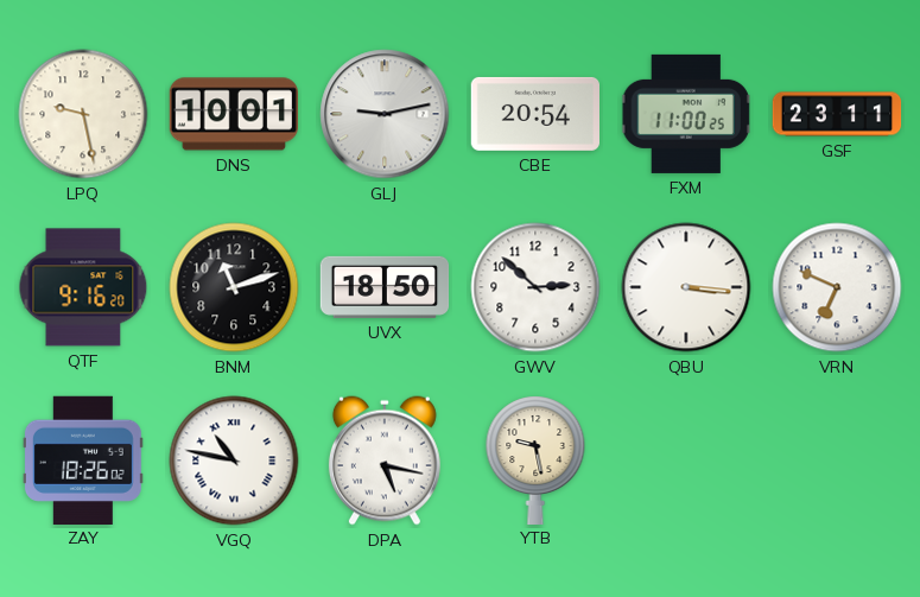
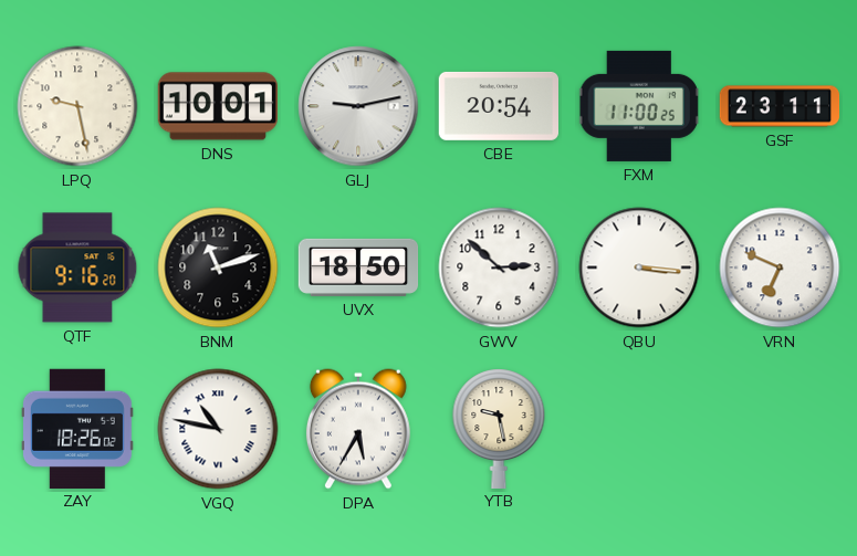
DPA: 5:17 -> 5:35 (358, 429)
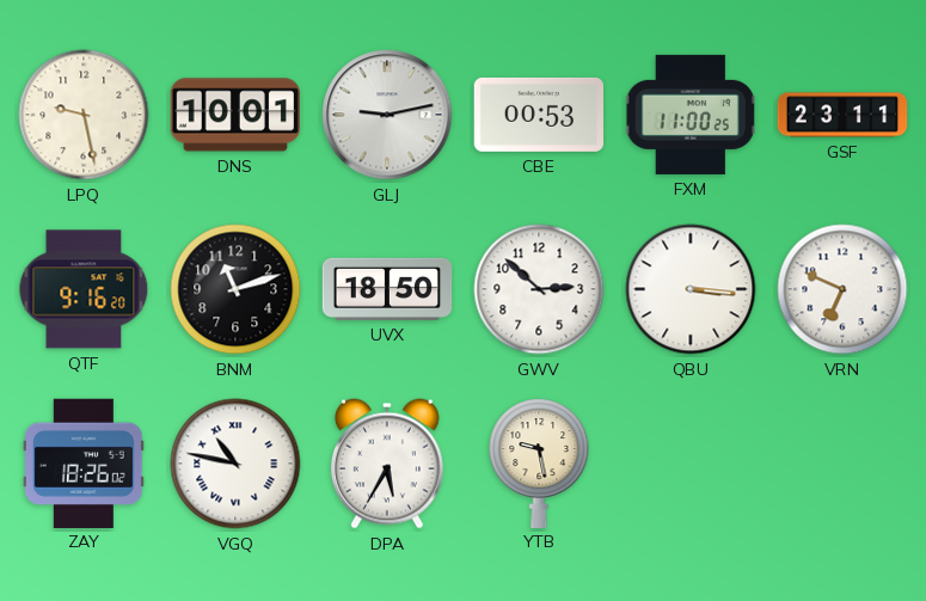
CBE: 20:54 -> 00:53 (538, 115)
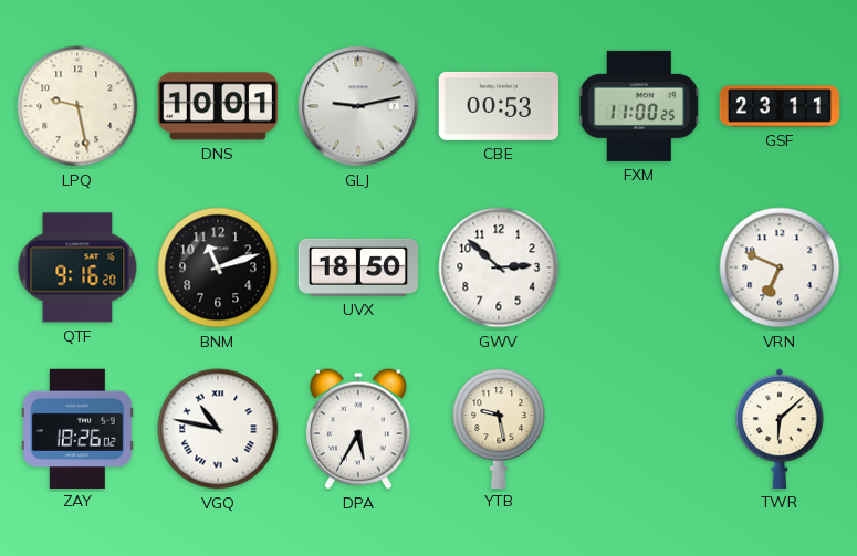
QBU: 3:16 -> none (691, 289)
TWR: none -> 6:08 (780, 429)
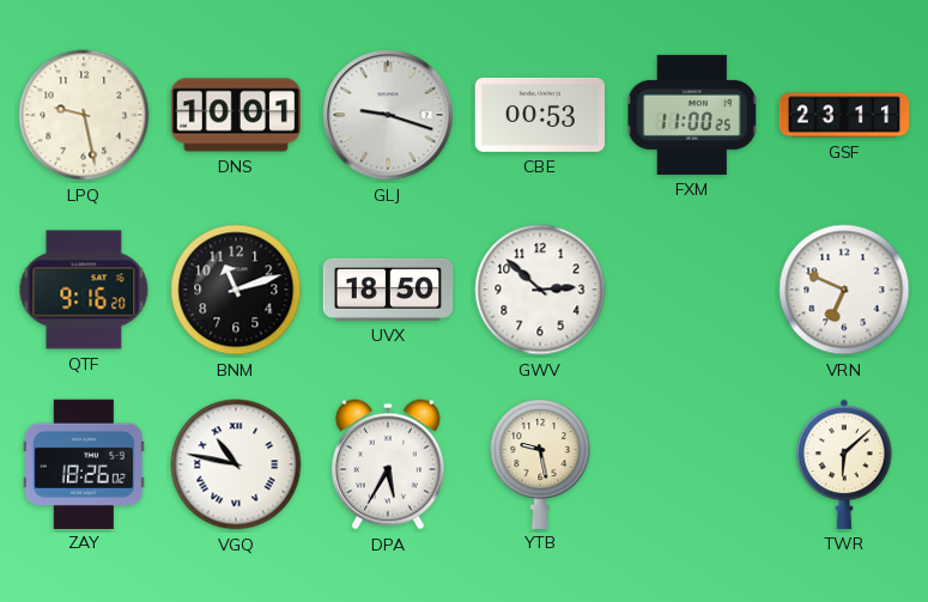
GLJ: 9:13 -> 9:18 (388, 115)
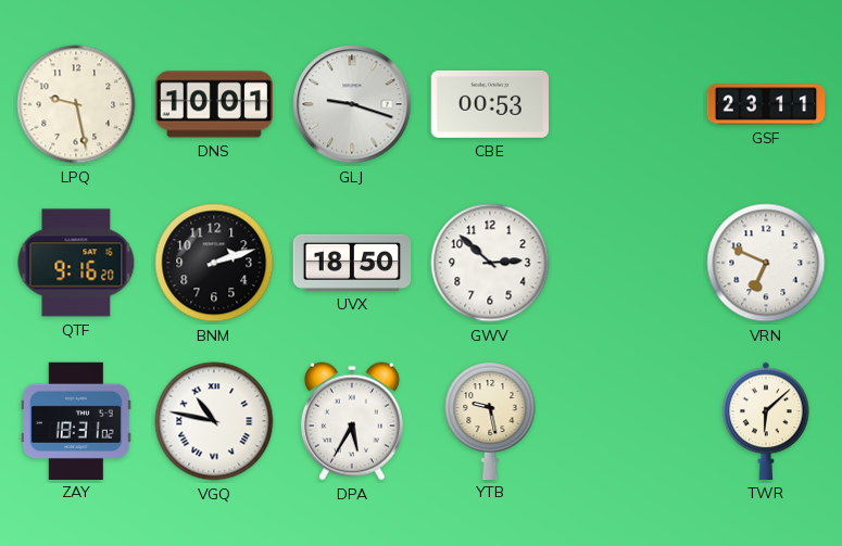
FXM: 11:00 -> none (692, 115)
BNM: 11:12 -> 2:12 (214, 263)
ZAY: 18:26 -> 18:31 (76, 420)
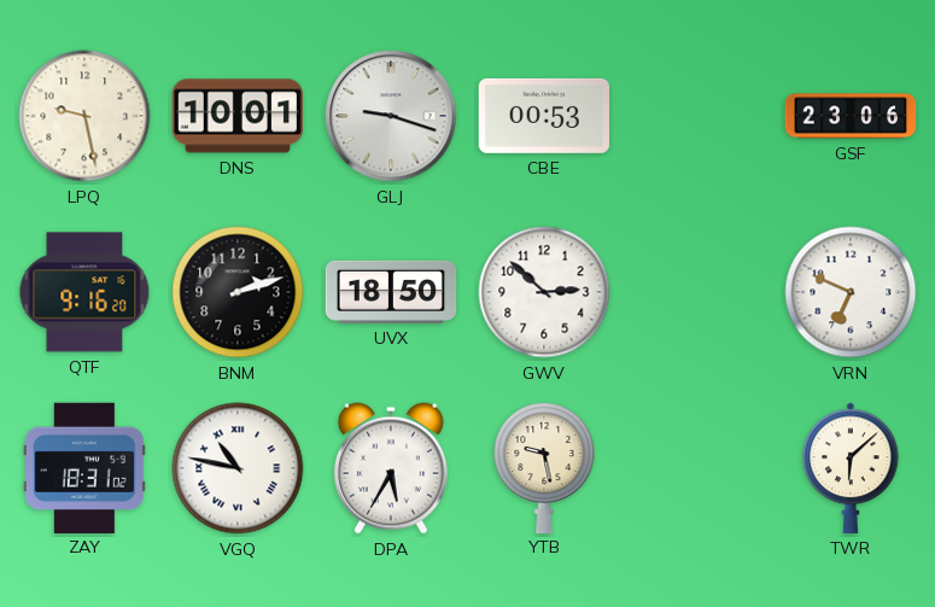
GSF: 23:11 -> 23:06 (851, 116)
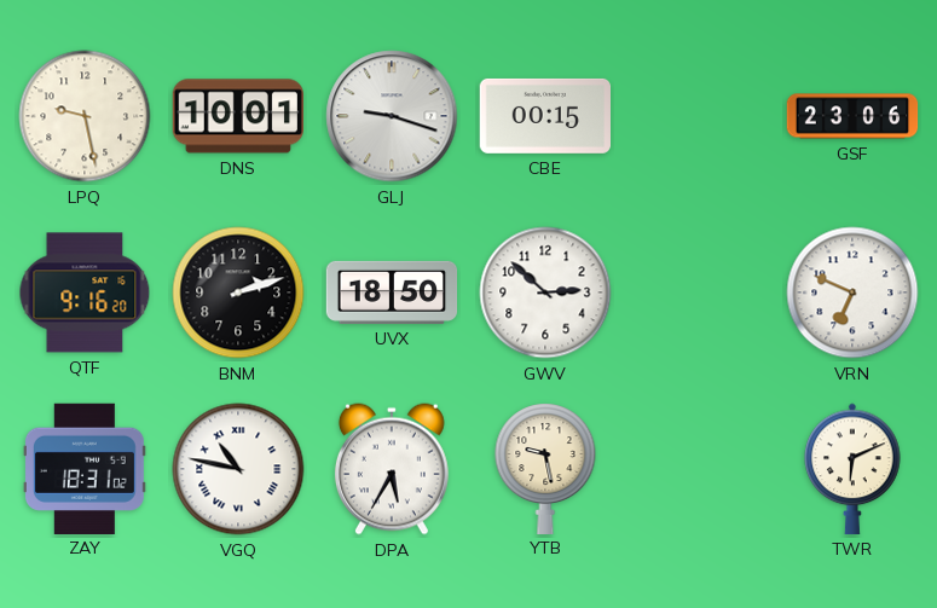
CBE: 00:53 -> 00:15 (544, 116)
TWR: 6:08 -> 6:11 (852, 469)
